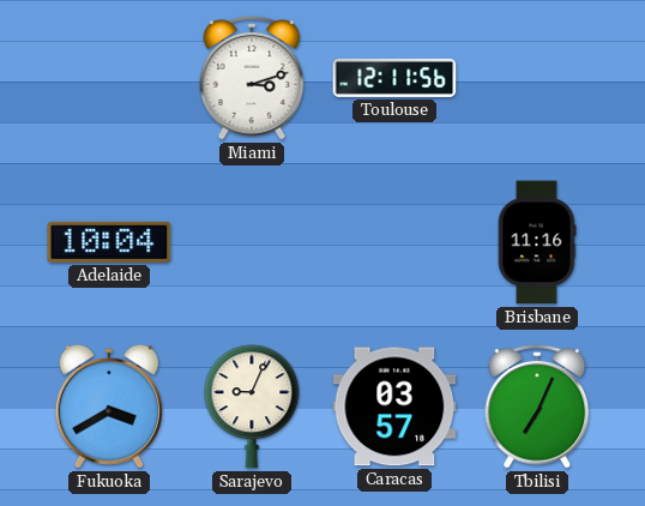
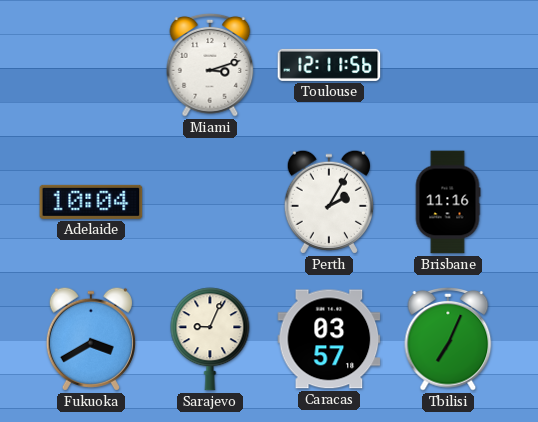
Perth: none -> 2:05 (329, 202)
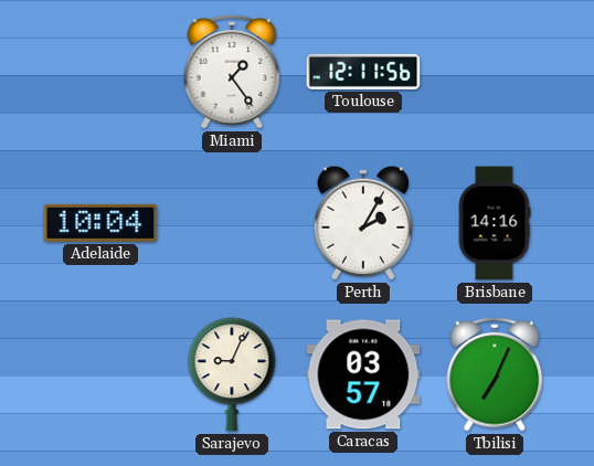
Miami: 3:12 -> 1:24 (232, 73)
Brisbane: 11:16 -> 14:16 (495, 223)
Fukuoka: 3:40 -> none (91, 339)
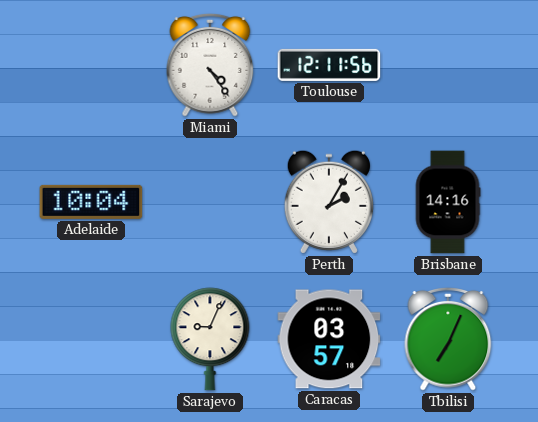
Miami: 1:24 -> 4:24 (210, 66)
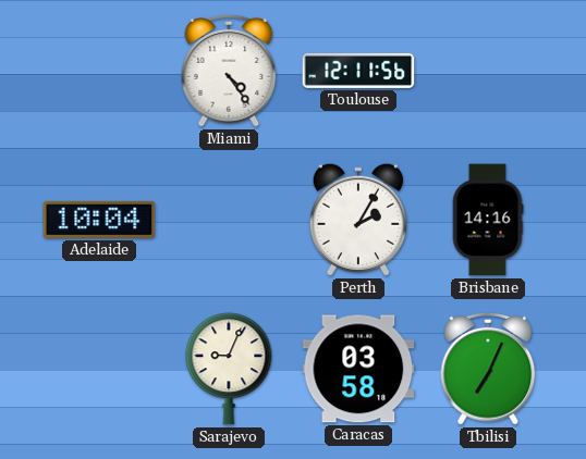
Caracas: 03:57 -> 03:58 (358, 369)
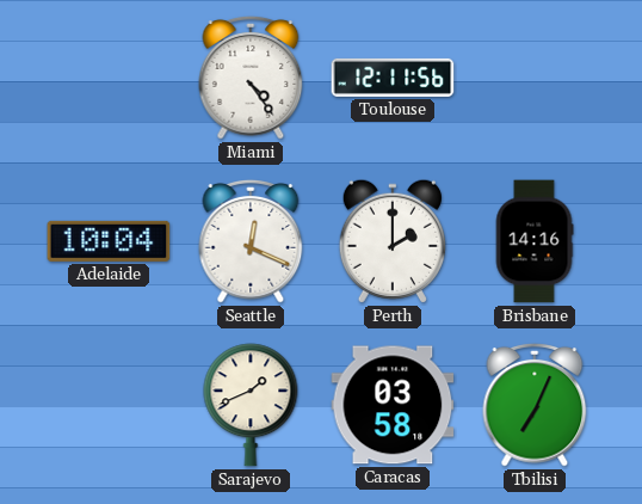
Seattle: none -> 12:19 (251, 242)
Perth: 2:05 -> 2:00 (393, 241)
Sarajevo: 9:04 -> 1:41 (251, 405)
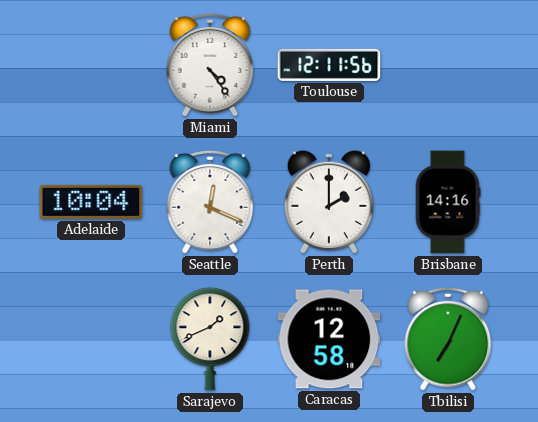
Caracas: 03:58 -> 12:58 (329, 339)
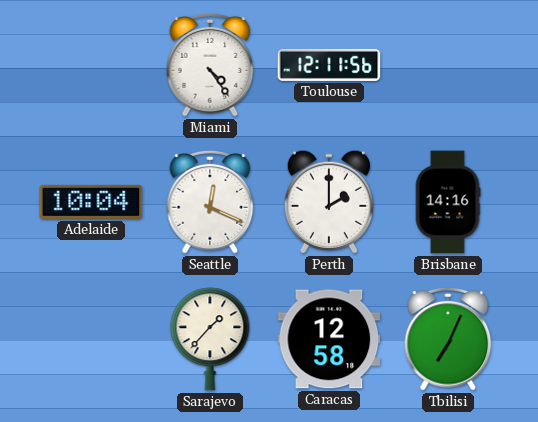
Sarajevo: 1:41 -> 1:37 (210, 339)
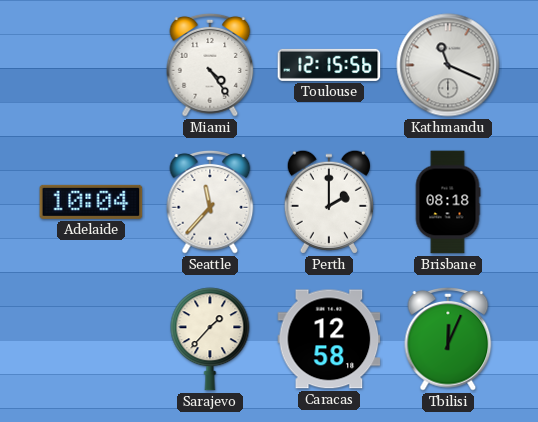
Toulouse: 12:11 -> 12:15 (329, 65)
Kathmandu: none -> 11:19 (448, 65)
Seattle: 12:19 -> 11:37 (210, 203)
Brisbane: 14:16 -> 08:18 (448, 202)
Tbilisi: 7:04 -> 12:04 (448, 340)
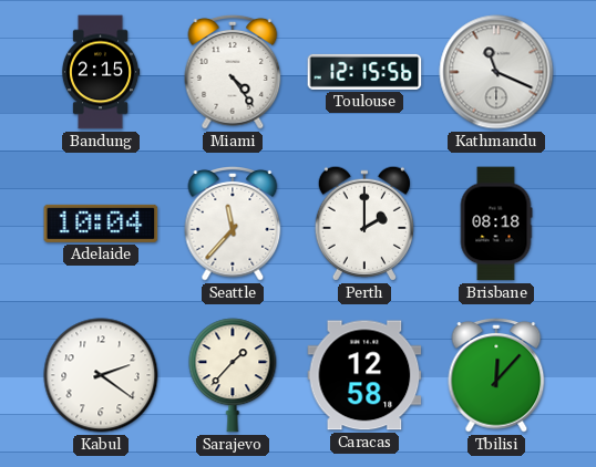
Bandung: none -> 2:15 (101, 72)
Kabul: none -> 2:21 (101, 375)
Tbilisi: 12:04 -> 12:07 (496, 376)
